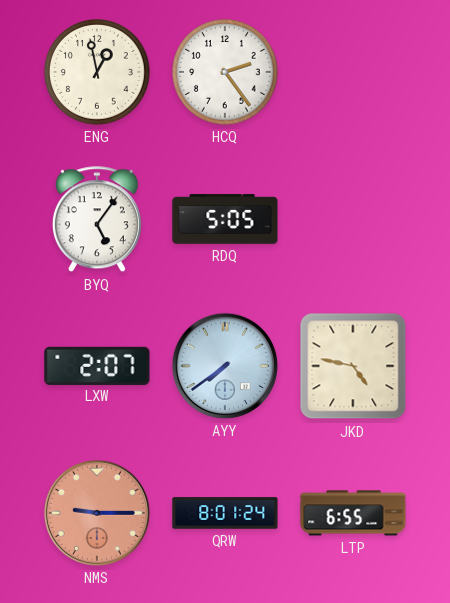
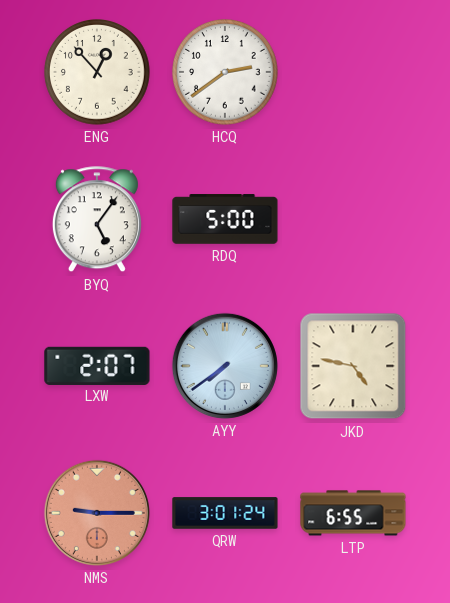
ENG: 12:58 -> 12:53 (98, 73)
HCQ: 2:24 -> 2:39 (226, 73)
RDQ: 5:05 -> 5:00 (225, 219)
QRW: 8:01 -> 3:01 (225, 513)
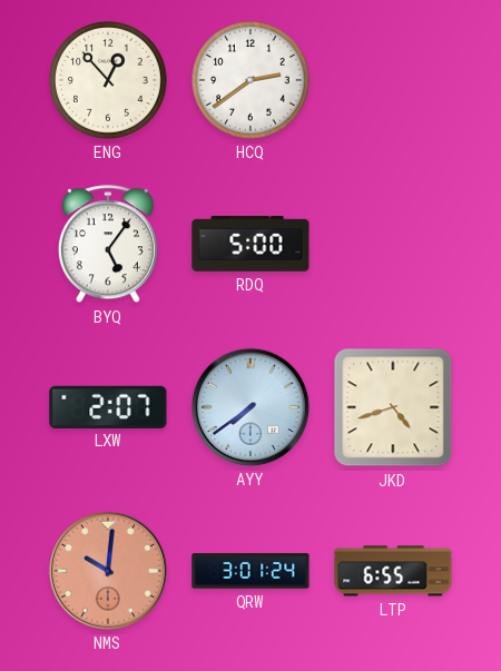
JKD: 4:47 -> 4:42 (393, 407)
NMS: 9:15 -> 10:01 (108, 571)
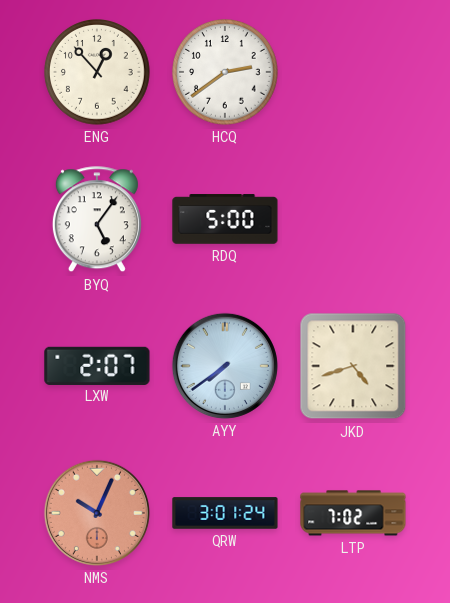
NMS: 10:01 -> 10:04 (97, 513)
LTP: 6:55 -> 7:02 (353, 513)
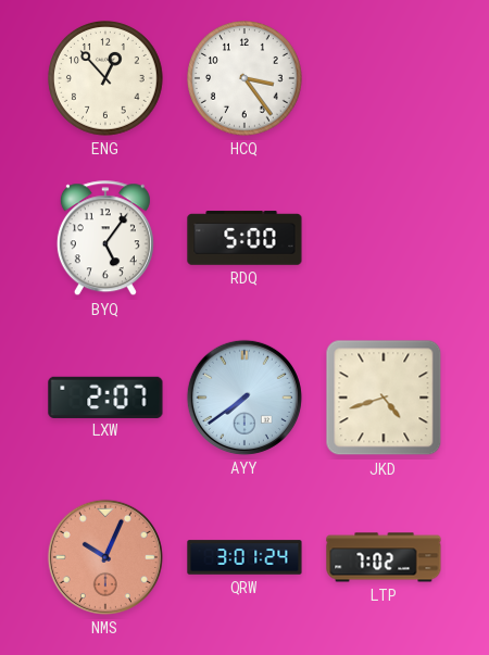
HCQ: 2:39 -> 3:24 (246, 79)
